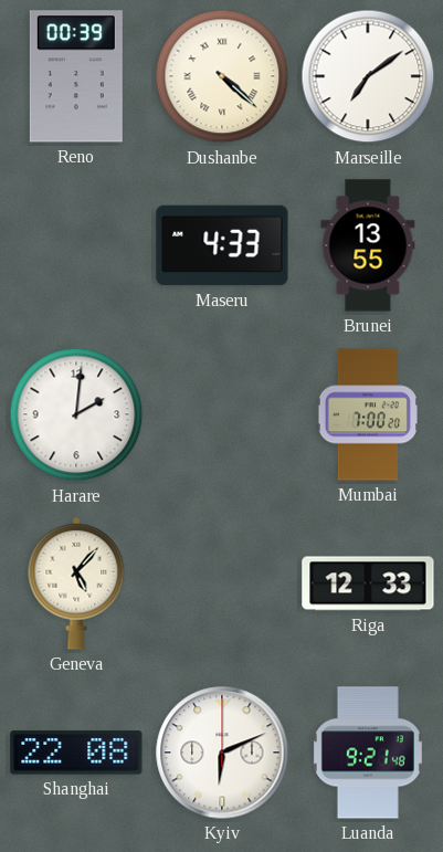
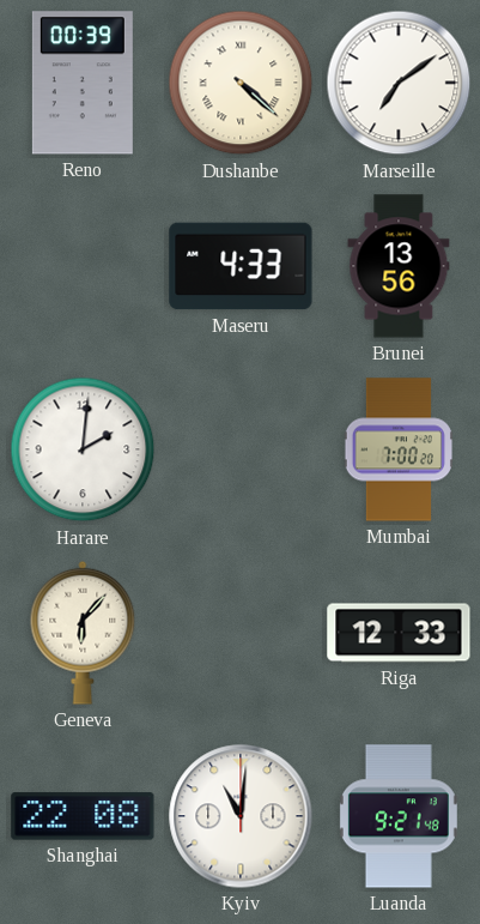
Brunei: 13:55 -> 13:56 (399, 266)
Geneva: 5:07 -> 6:07 (83, 633)
Kyiv: 6:11 -> 11:01 (241, 816)
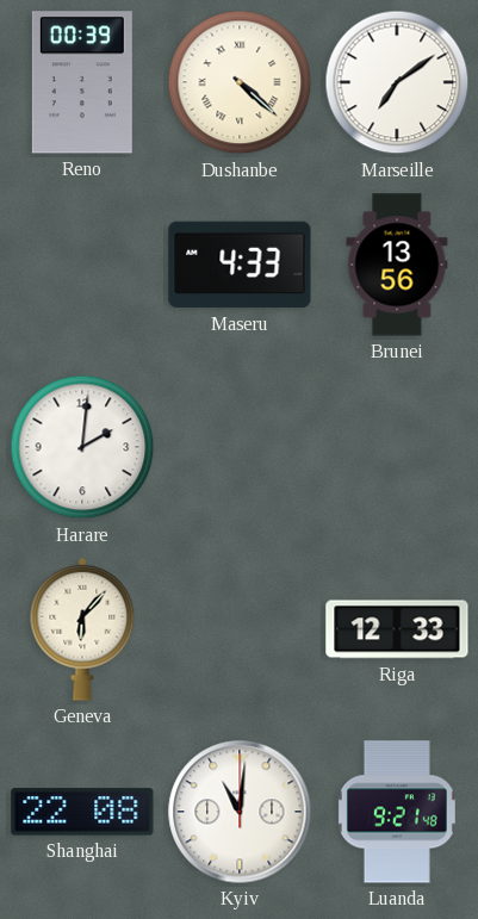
Mumbai: 7:00 -> none (399, 449)
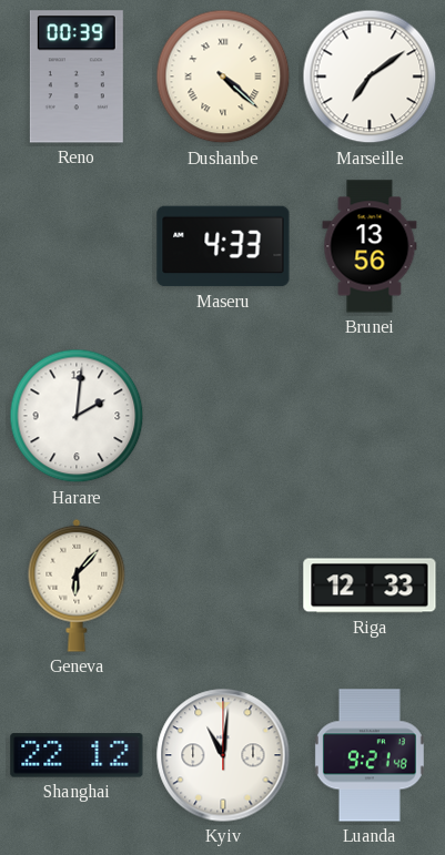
Shanghai: 22:08 -> 22:12 (77, 755)
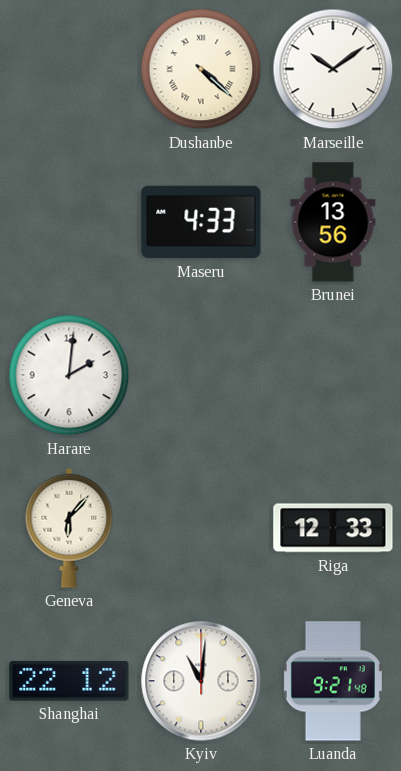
Reno: 00:39 -> none (77, 77)
Marseille: 7:09 -> 10:09 (333, 69)
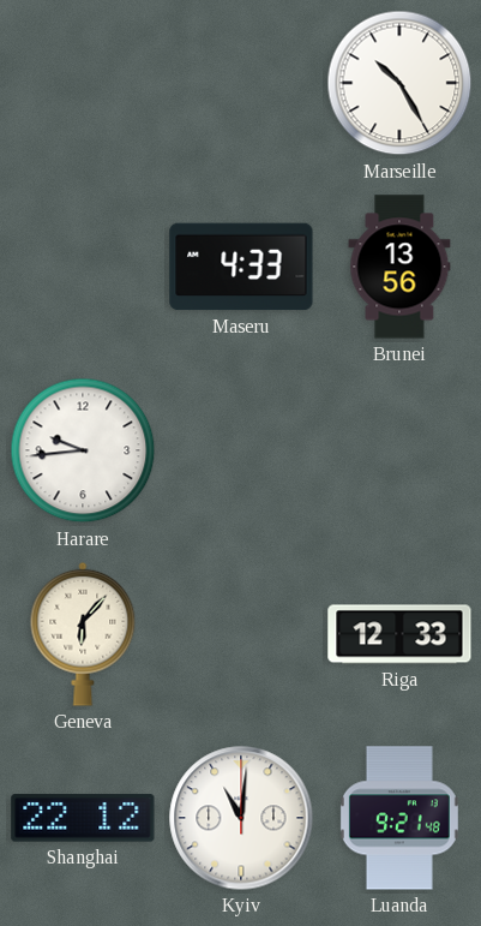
Dushanbe: 4:22 -> none (201, 69)
Marseille: 10:09 -> 10:25 (399, 83)
Harare: 2:01 -> 9:44 (83, 450)
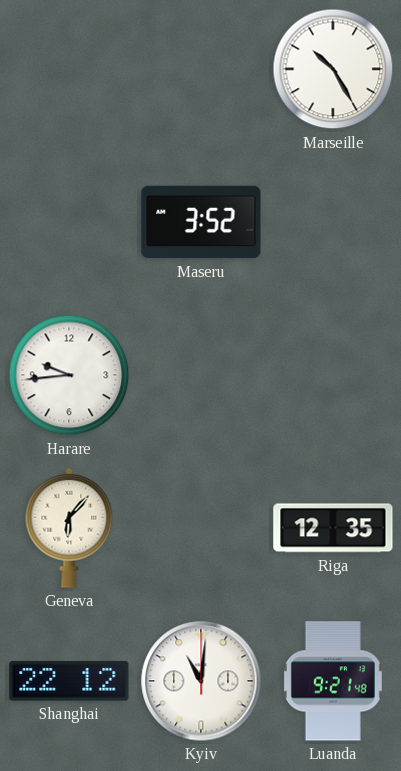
Maseru: 4:33 -> 3:52 (201, 222)
Brunei: 13:56 -> none (399, 267)
Riga: 12:33 -> 12:35 (333, 528)
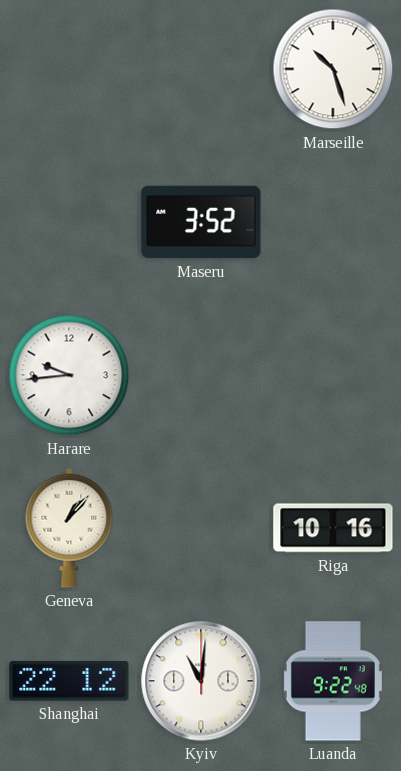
Marseille: 10:25 -> 10:27 (333, 69)
Geneva: 6:07 -> 1:07 (69, 528)
Riga: 12:35 -> 10:16 (333, 528)
Luanda: 9:21 -> 9:22 (333, 681)
